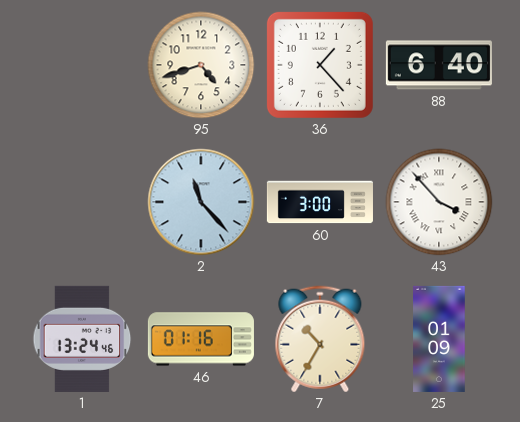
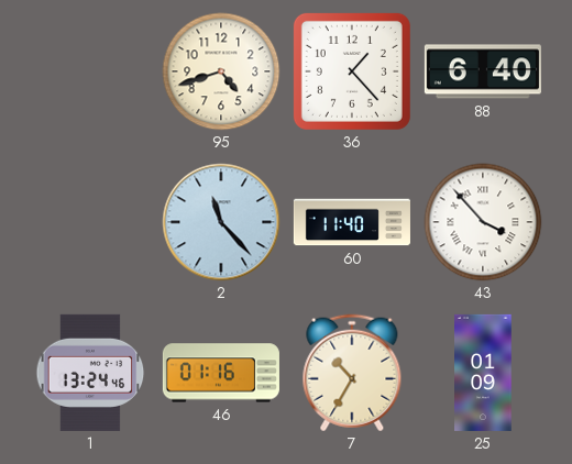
60: 3:00 -> 11:40 (352, 222)
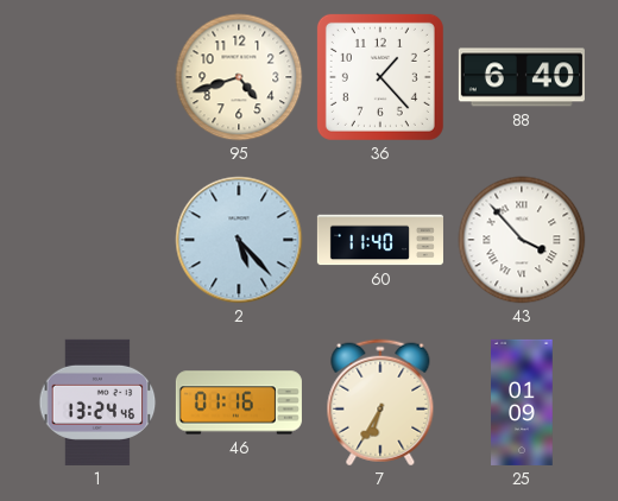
2: 11:23 -> 5:23 (239, 240)
7: 10:35 -> 6:35 (380, 402)
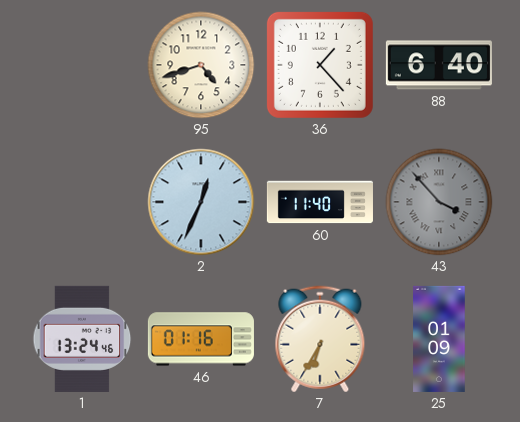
2: 5:23 -> 12:34 (201, 202)
43 dial: white -> grey (439, 202)
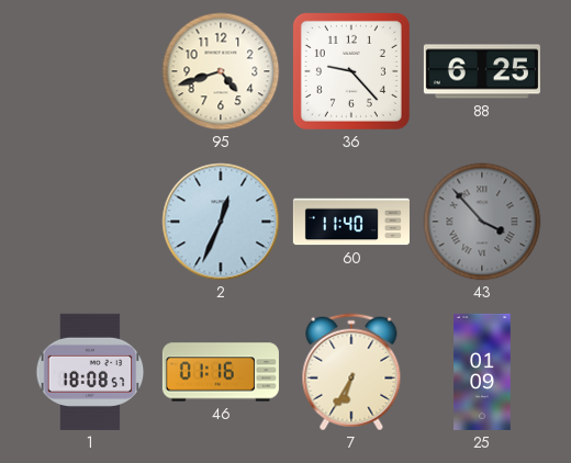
36: 1:23 -> 9:23 (351, 71)
88: 6:40 -> 6:25 (482, 71)
1: 13:24 -> 18:08 (90, 372)
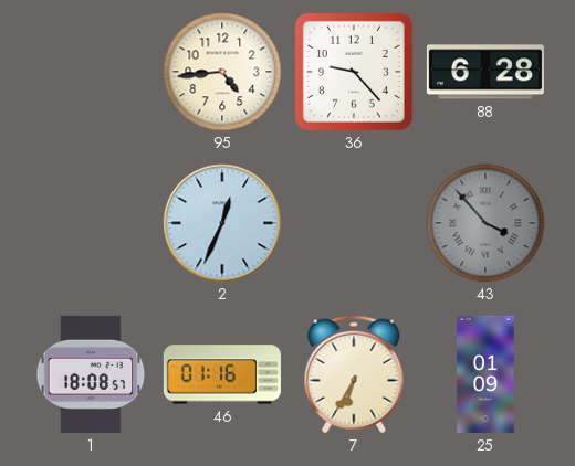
95: 4:42 -> 4:44 (222, 72)
88: 6:25 -> 6:28 (485, 72)
60: 11:40 -> none (351, 222)
